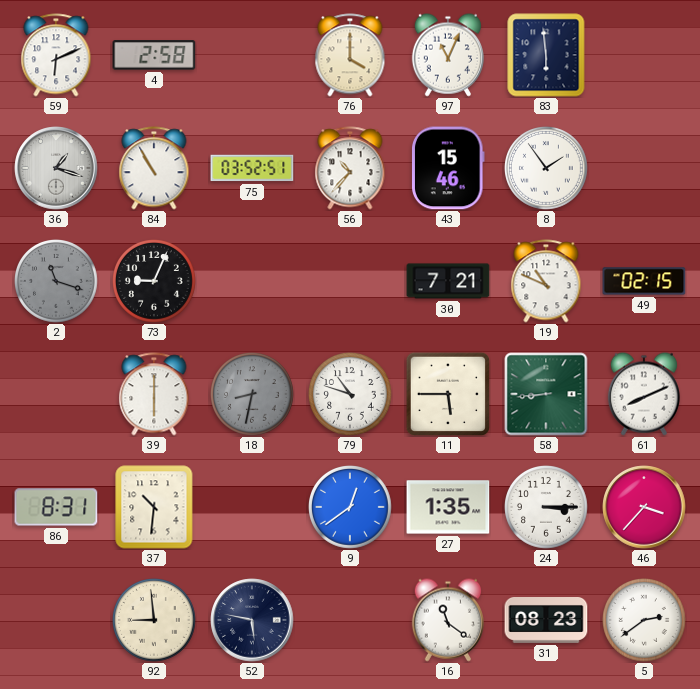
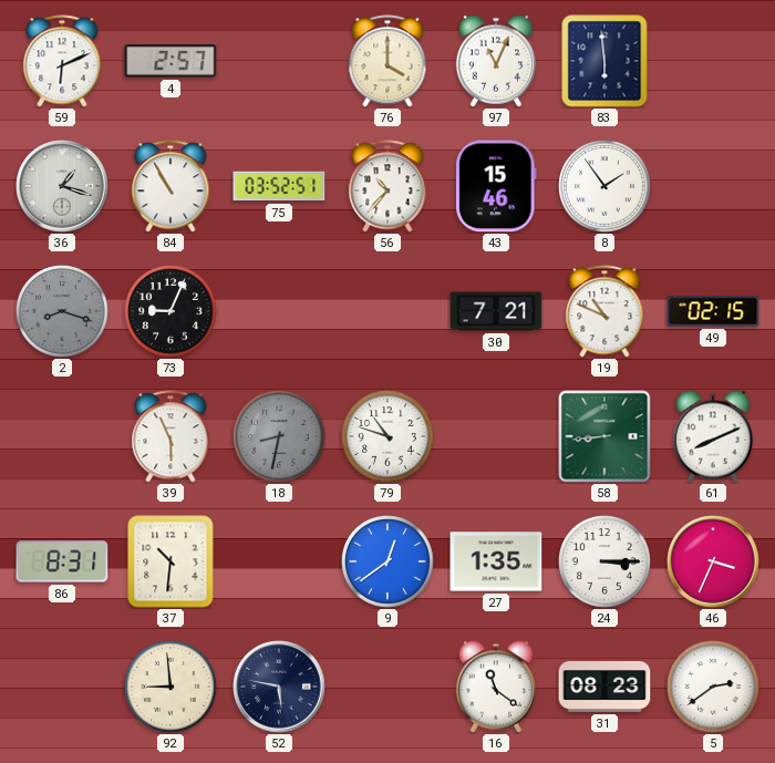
4: 2:58 -> 2:57 (170, 61)
2: 11:18 -> 8:18 (63, 312)
39: 6:00 -> 5:56 (170, 436)
11: 5:45 -> none (447, 393)
46: 3:37 -> 3:34 (713, 561)
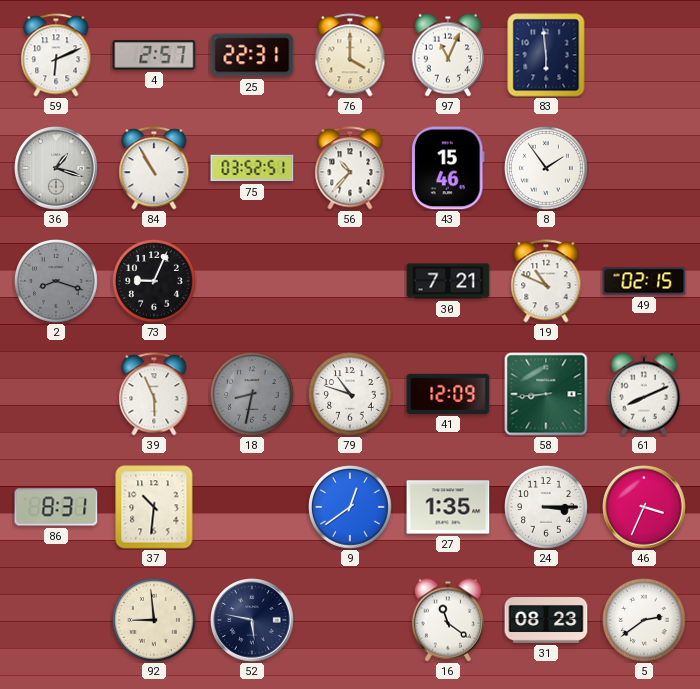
25: none -> 22:31 (252, 55)
41: none -> 12:09 (448, 394)
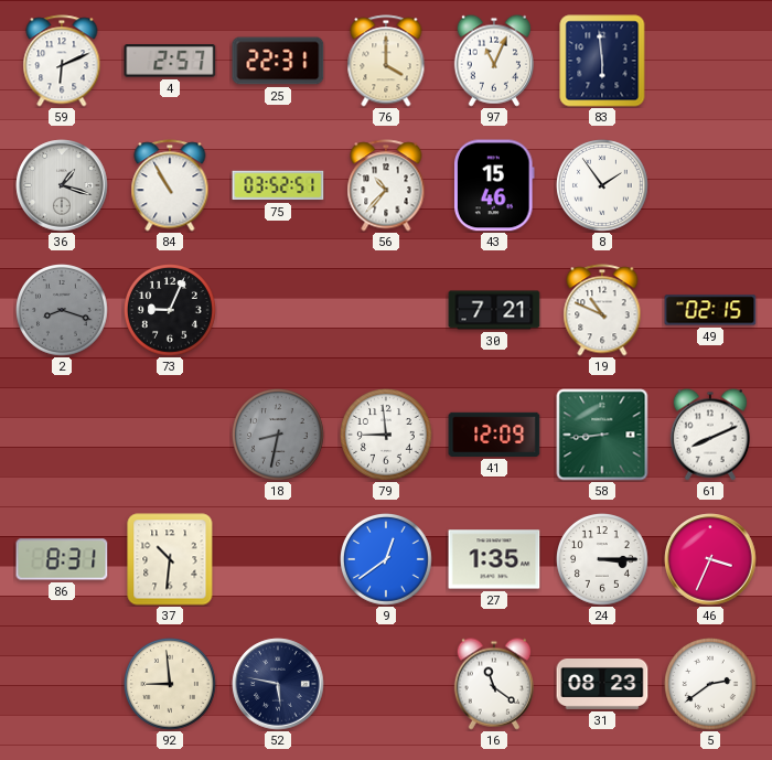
39: 5:56 -> none (154, 394)
79: 10:48 -> 8:59 (387, 436)
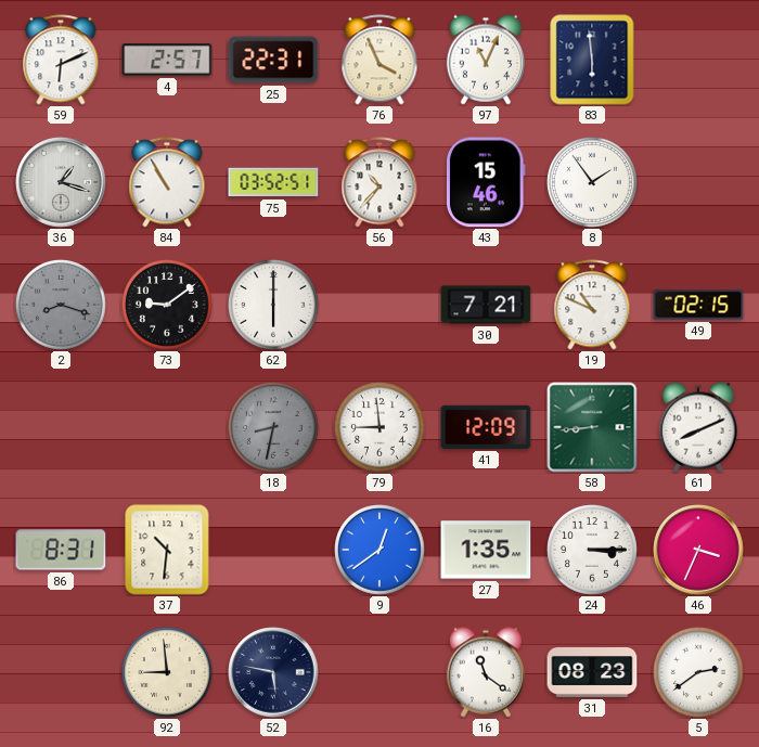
76: 4:00 -> 3:56 (379, 60)
73: 9:04 -> 9:09 (168, 306)
62: none -> 6:00 (274, 306)
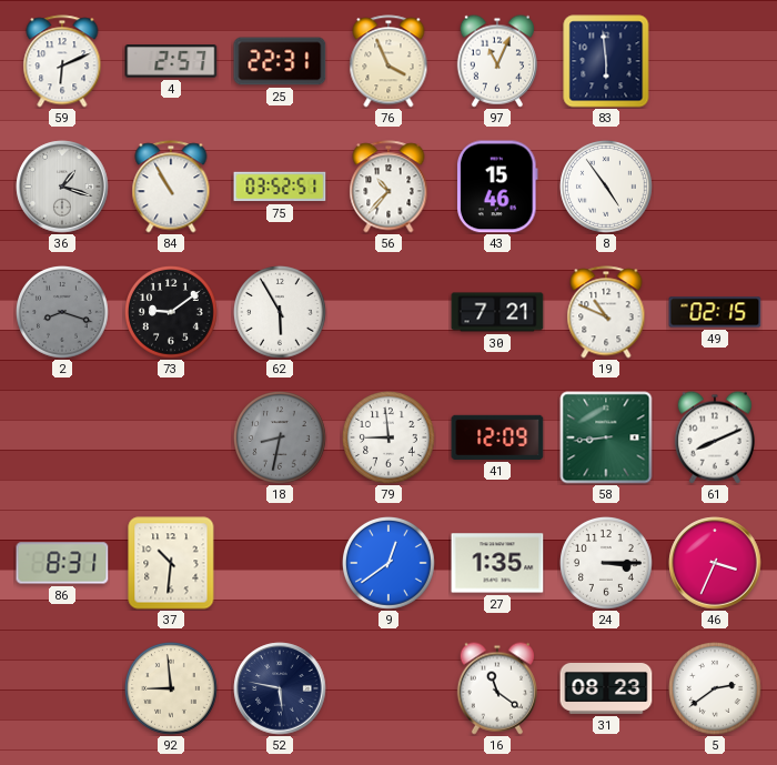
8: 1:54 -> 4:54 (607, 188)
62: 6:00 -> 5:55 (281, 313)
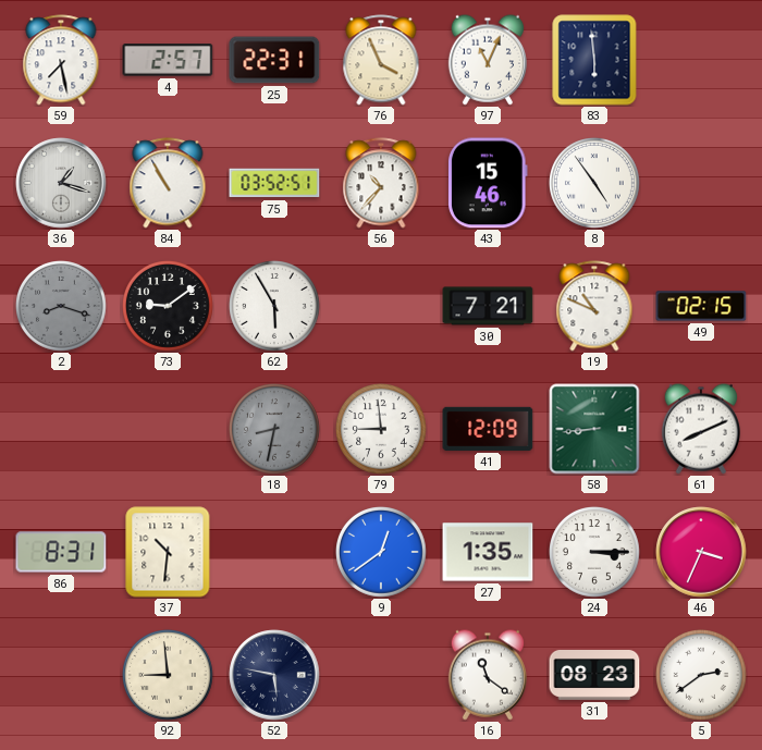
59: 6:11 -> 7:28 (61, 60)
